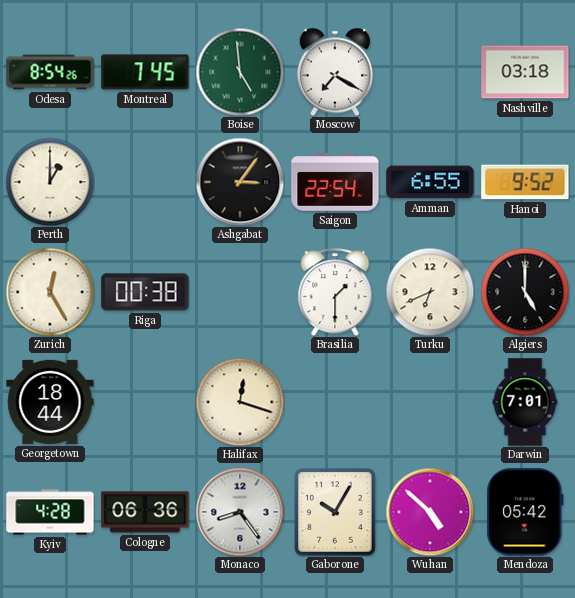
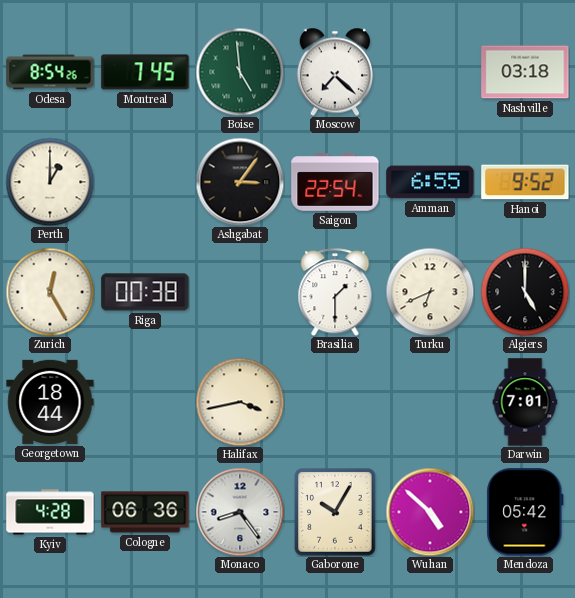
Moscow: 7:20 -> 7:22 (335, 72)
Halifax: 12:18 -> 3:43 (240, 402)
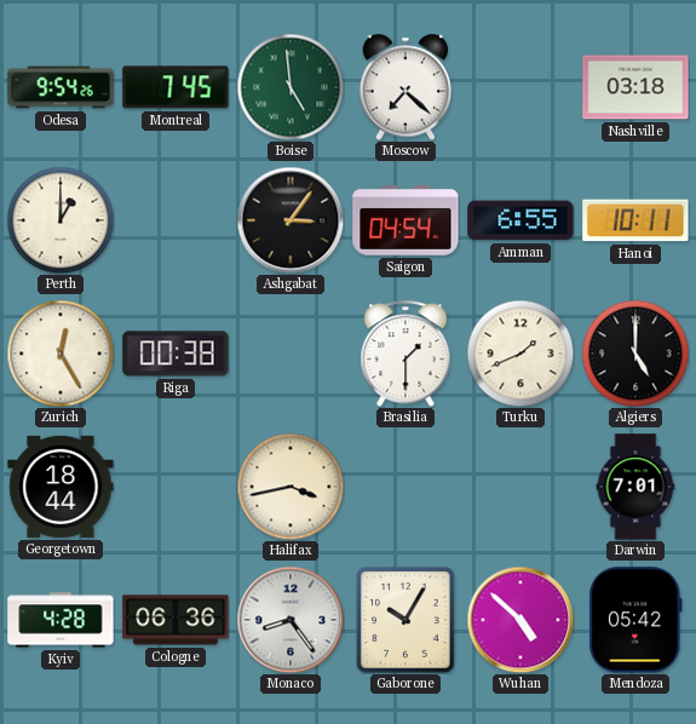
Odesa: 8:54 -> 9:54 (61, 87)
Saigon: 22:54 -> 04:54 (405, 220)
Hanoi: 9:52 -> 10:11 (635, 220)
Turku: 6:41 -> 1:41 (520, 354)
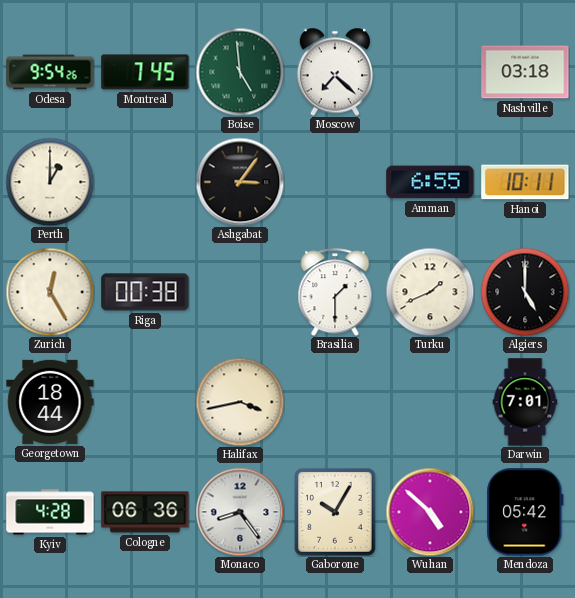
Saigon: 04:54 -> none (405, 220)
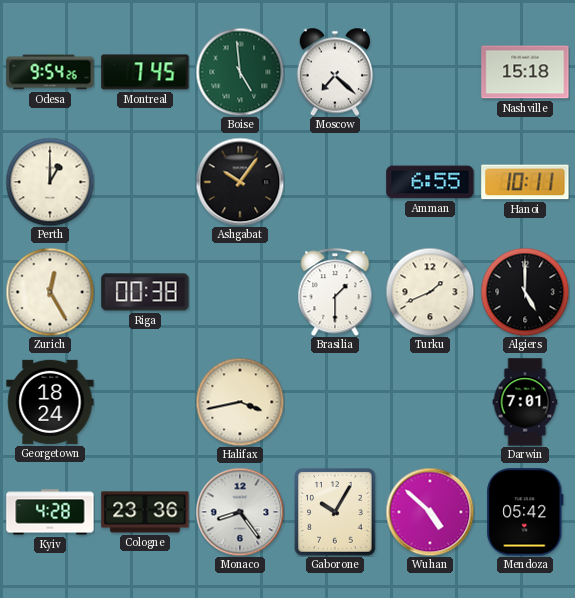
Nashville: 03:18 -> 15:18 (525, 72)
Ashgabat: 3:06 -> 10:06 (240, 182)
Georgetown: 18:44 -> 18:24 (50, 402)
Cologne: 06:36 -> 23:36 (145, 512)
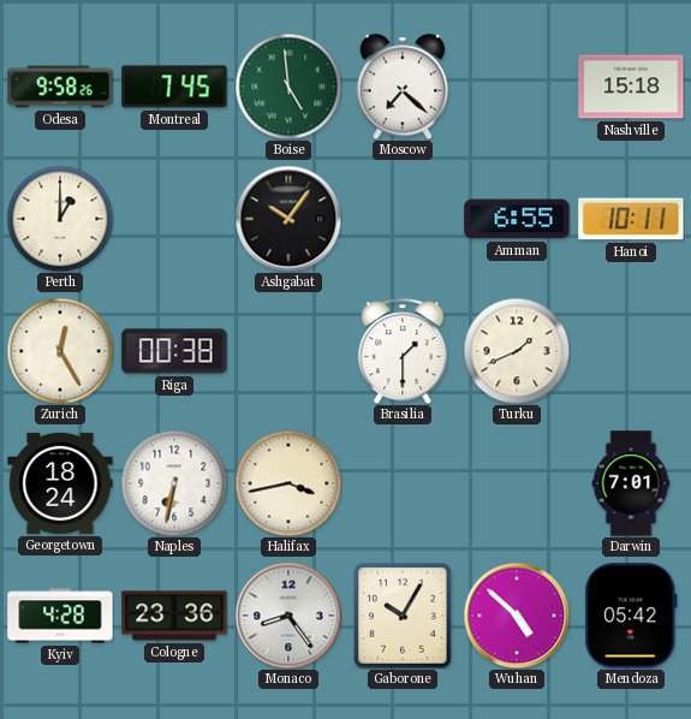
Odesa: 9:54 -> 9:58 (60, 87)
Algiers: 5:00 -> none (525, 292)
Naples: none -> 6:32 (174, 483)
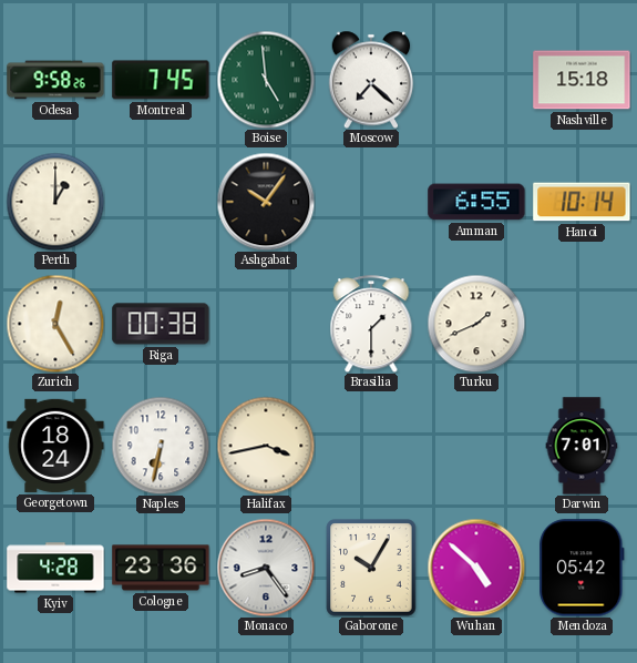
Hanoi: 10:11 -> 10:14 (582, 202)
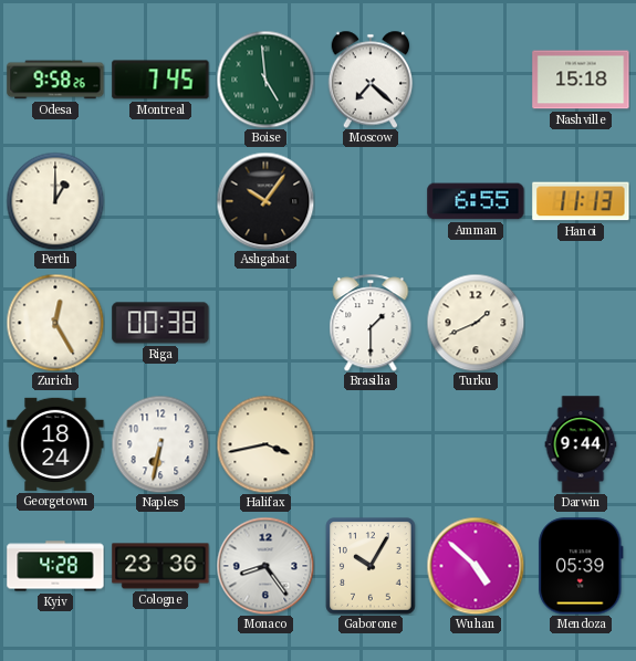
Hanoi: 10:14 -> 11:13 (581, 201)
Darwin: 7:01 -> 9:44 (581, 444)
Mendoza: 05:42 -> 05:39 (581, 566)
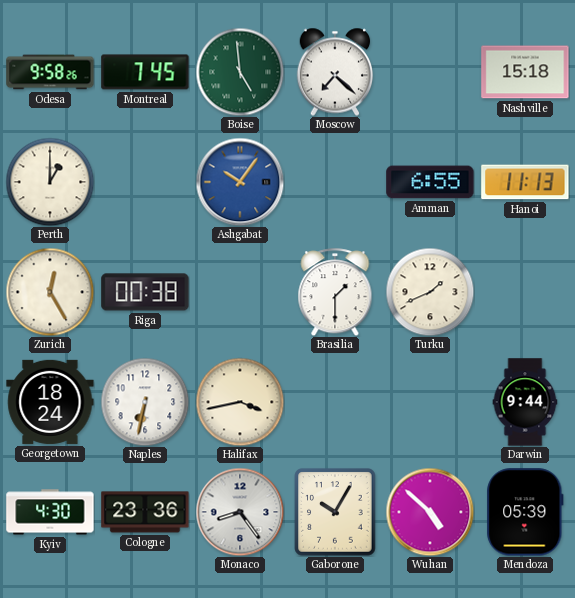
Ashgabat dial: black -> blue (240, 182)
Kyiv: 4:28 -> 4:30 (50, 512)
